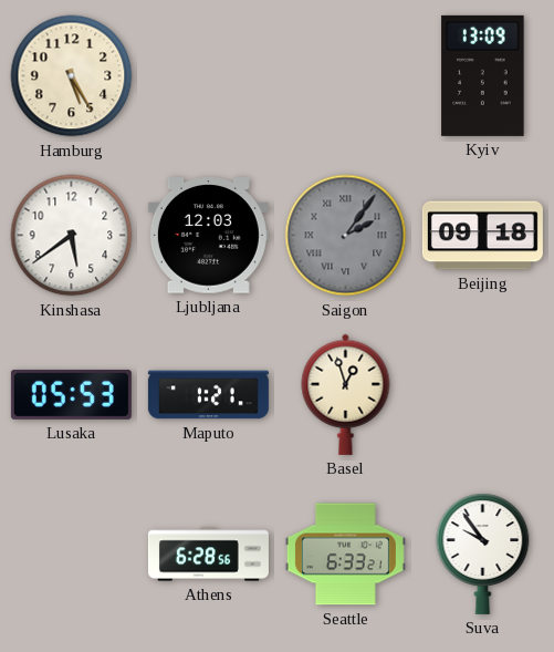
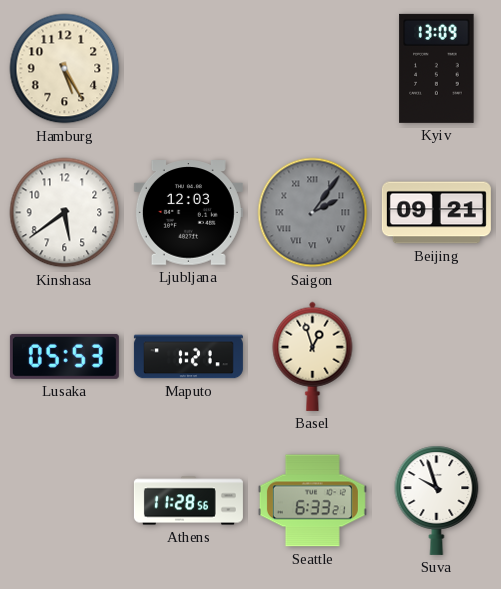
Beijing: 09:18 -> 09:21 (436, 213)
Athens: 6:28 -> 11:28 (188, 501)
Suva: 9:54 -> 9:57 (437, 500)
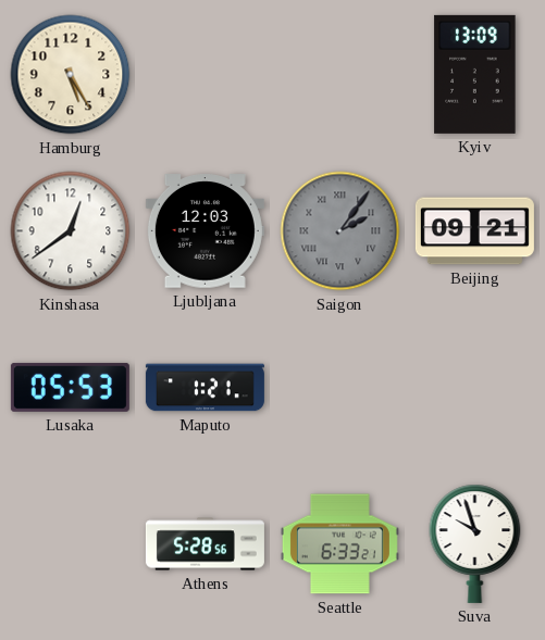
Kinshasa: 5:39 -> 12:39 (71, 231)
Basel: 12:57 -> none (313, 356)
Athens: 11:28 -> 5:28 (205, 544)
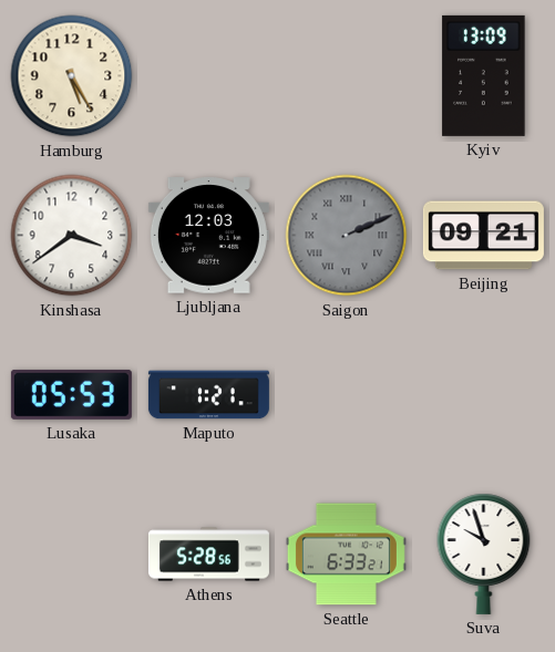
Kinshasa: 12:39 -> 3:39 (72, 236)
Saigon: 2:06 -> 2:11 (347, 236)
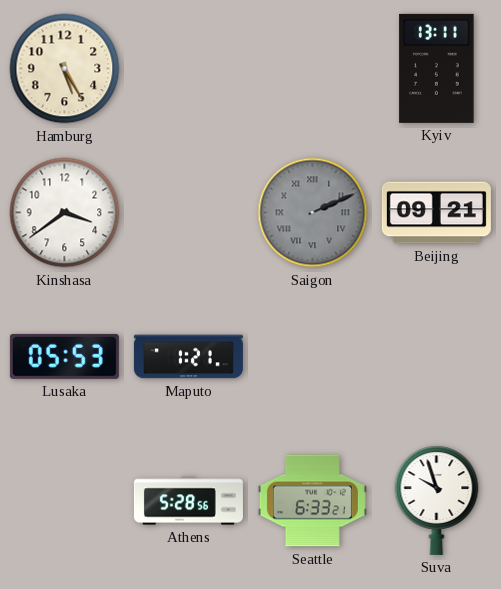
Kyiv: 13:09 -> 13:11 (437, 68)
Ljubljana: 12:03 -> none (208, 236)
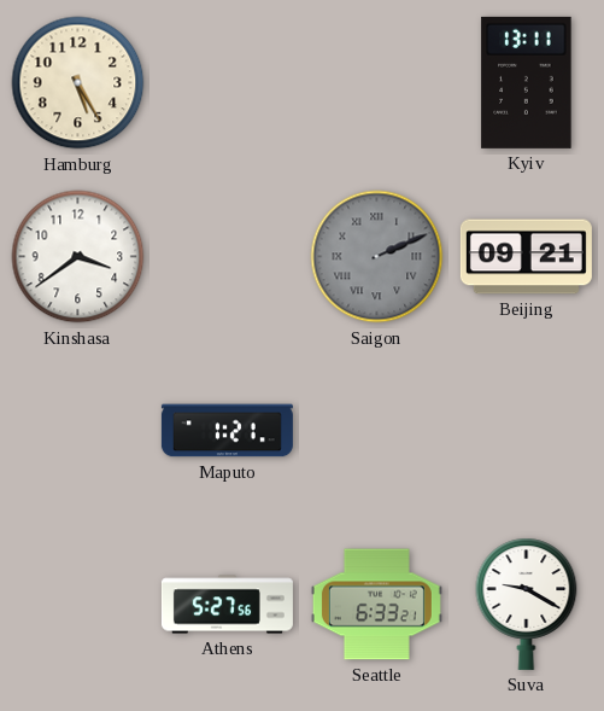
Lusaka: 05:53 -> none (64, 356)
Athens: 5:28 -> 5:27 (227, 605)
Suva: 9:57 -> 9:20 (527, 604)
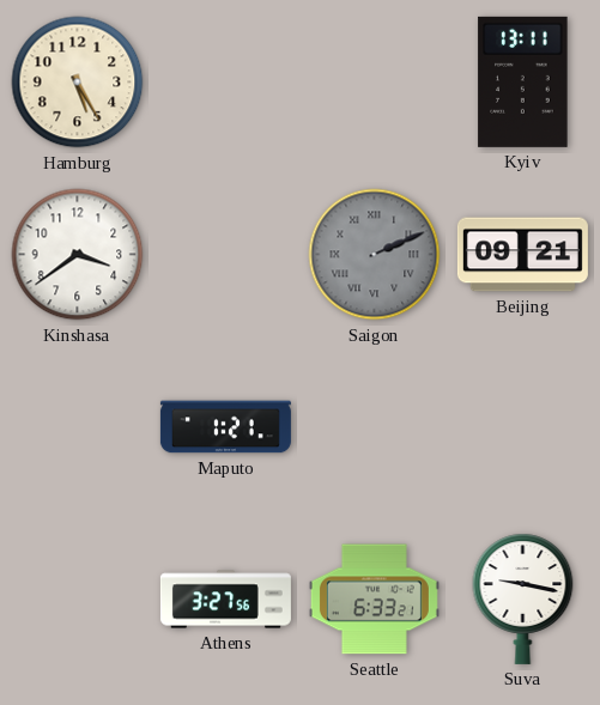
Athens: 5:27 -> 3:27 (225, 600)
Suva: 9:20 -> 9:17 (523, 598)
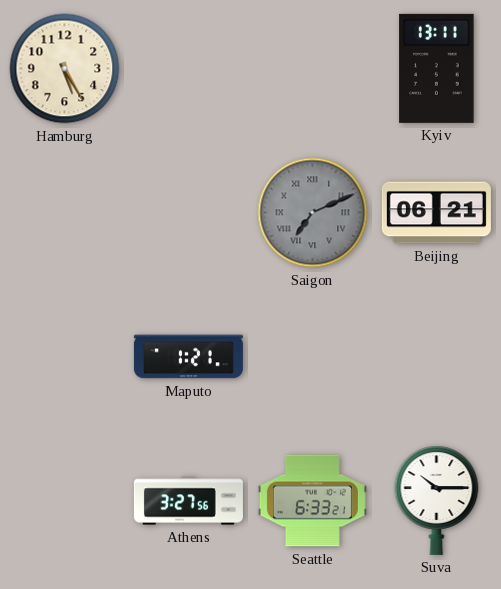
Kinshasa: 3:39 -> none (78, 255)
Saigon: 2:11 -> 7:11 (313, 213)
Beijing: 09:21 -> 06:21 (436, 213)
Suva: 9:17 -> 10:15 (437, 500)
